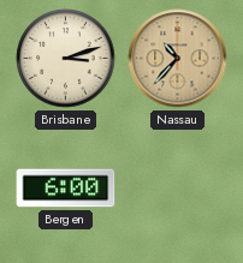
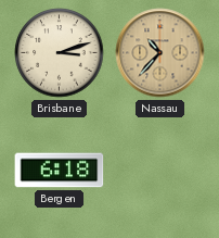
Bergen: 6:00 -> 6:18 (60, 171)
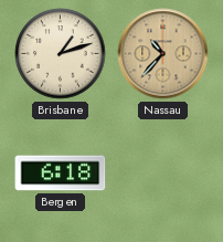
Brisbane: 3:12 -> 1:12 (61, 54)
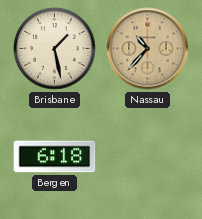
Brisbane: 1:12 -> 1:28 (55, 49)
